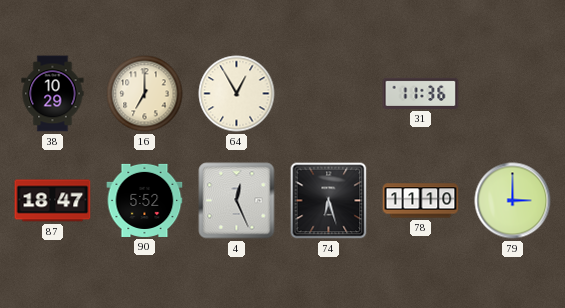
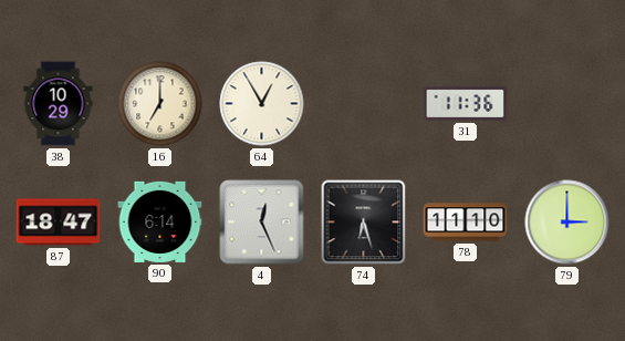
90: 5:52 -> 6:14 (160, 221)
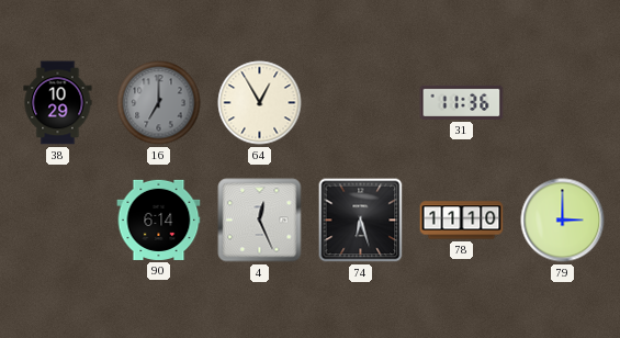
16 dial: cream -> grey (159, 103)
87: 18:47 -> none (59, 223)
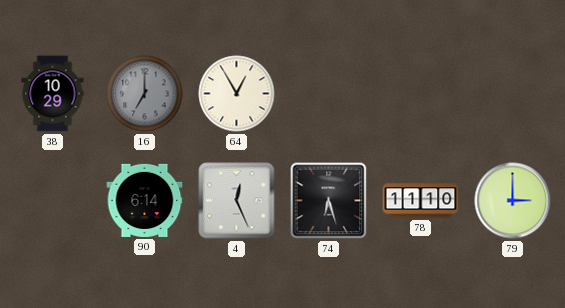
31: 11:36 -> none (462, 102)
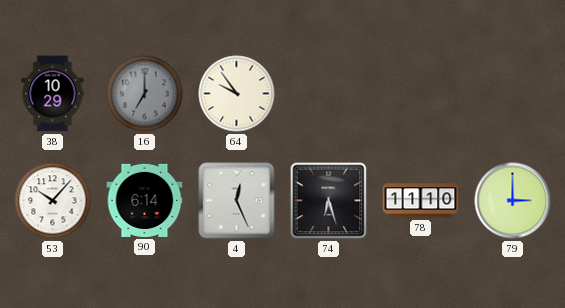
64: 12:55 -> 9:54 (237, 94)
53: none -> 10:07 (53, 201)
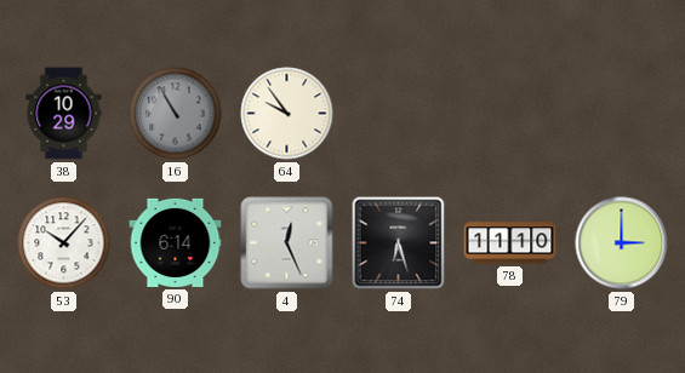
16: 7:00 -> 10:55 (176, 114)
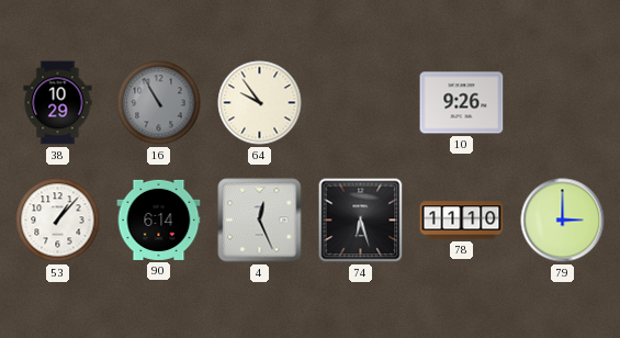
10: none -> 9:26 (462, 103)
53: 10:07 -> 1:07 (58, 221)
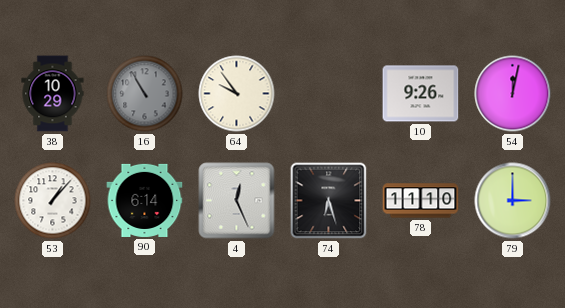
54: none -> 12:02 (513, 94)
